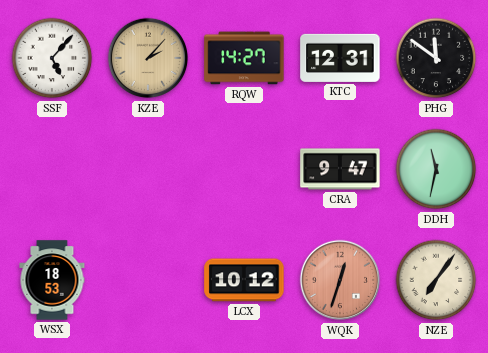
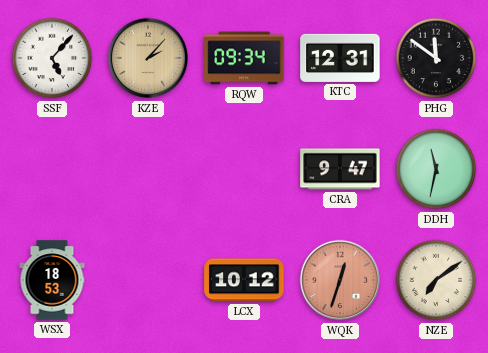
RQW: 14:27 -> 09:34 (244, 58)
NZE: 7:06 -> 7:09 (436, 280)
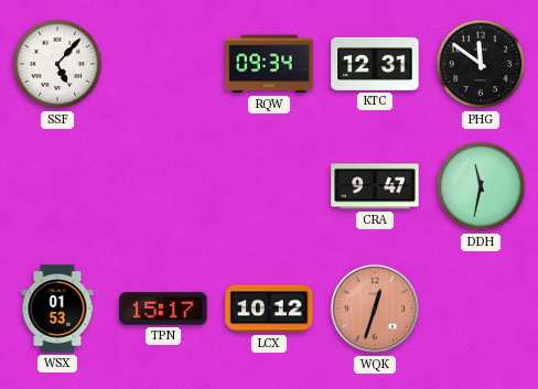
KZE: 2:07 -> none (148, 58)
WSX: 18:53 -> 01:53 (57, 309)
TPN: none -> 15:17 (163, 309)
NZE: 7:09 -> none (436, 280)
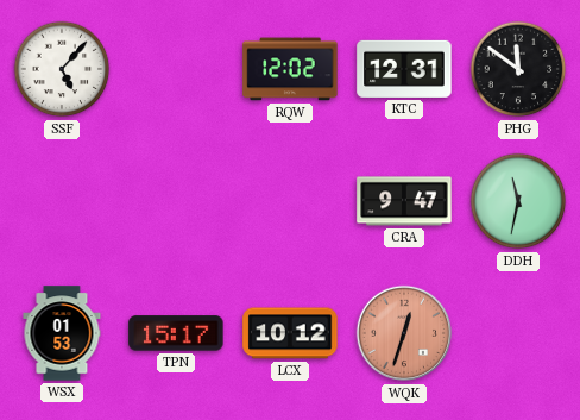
RQW: 09:34 -> 12:02 (290, 69)
